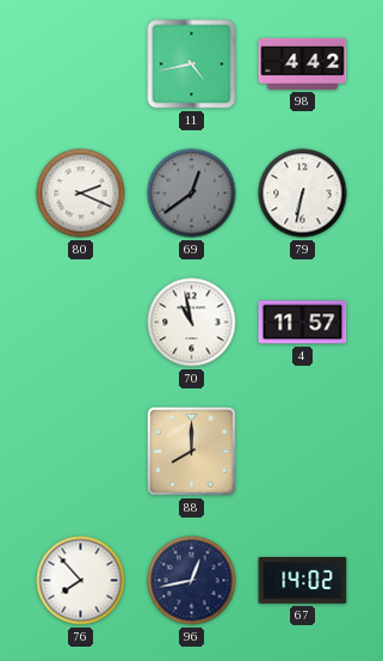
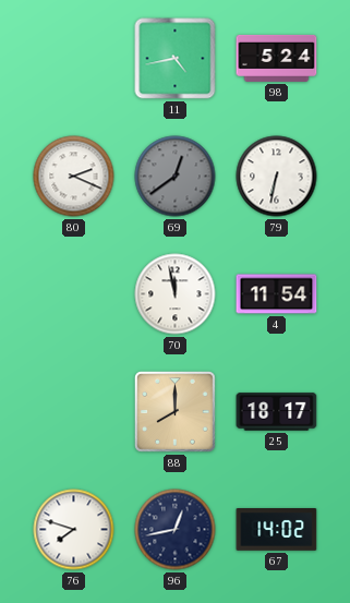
98: 4:42 -> 5:24 (277, 58)
70: 10:58 -> 11:58 (176, 294)
4: 11:57 -> 11:54 (277, 294)
25: none -> 18:17 (277, 412)
76: 7:53 -> 7:48 (74, 530)
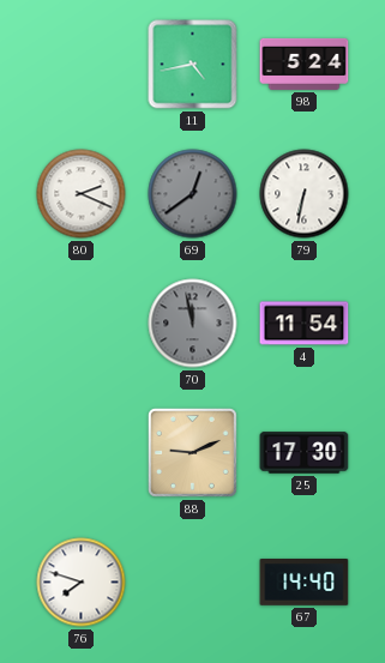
70 dial: white -> grey (193, 324)
88: 8:00 -> 9:11 (192, 452)
25: 18:17 -> 17:30 (305, 453)
96: 12:43 -> none (176, 530)
67: 14:02 -> 14:40 (305, 583)
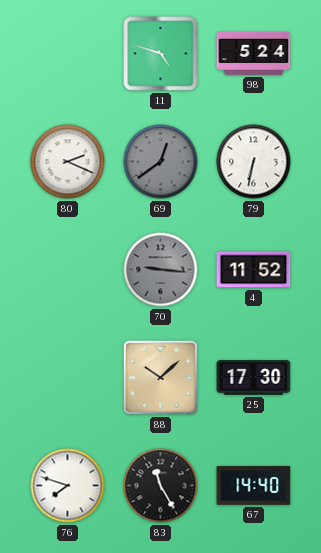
11: 4:43 -> 4:48 (161, 54)
70: 11:58 -> 9:16 (161, 270)
4: 11:54 -> 11:52 (254, 270)
88: 9:11 -> 10:08 (160, 377)
83: none -> 11:25 (161, 486)
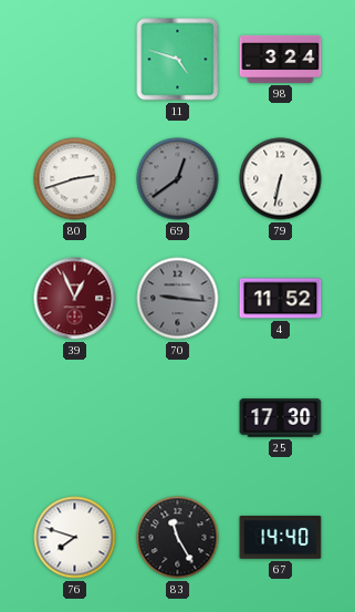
98: 5:24 -> 3:24 (281, 59)
80: 2:19 -> 2:42 (75, 179)
39: none -> 12:56 (75, 299)
88: 10:08 -> none (160, 377)
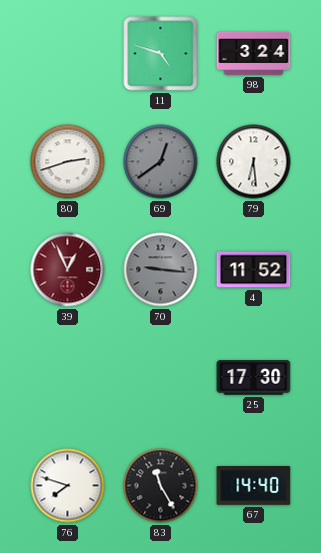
79: 6:32 -> 6:29 (254, 162)
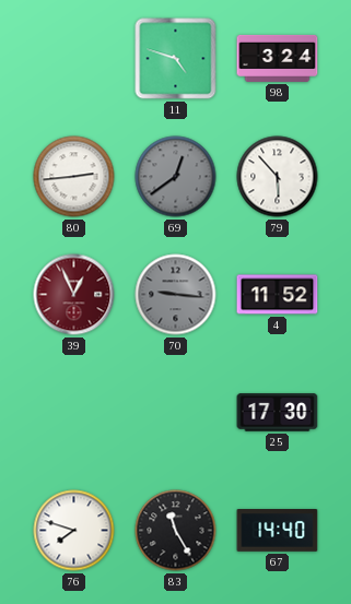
80: 2:42 -> 2:44 (74, 177)
79: 6:29 -> 5:53 (278, 177)
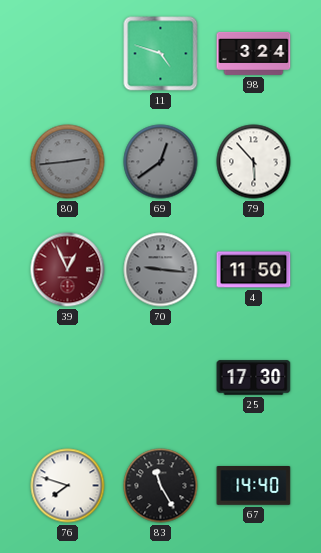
80 dial: white -> grey (68, 162)
4: 11:52 -> 11:50 (254, 270)
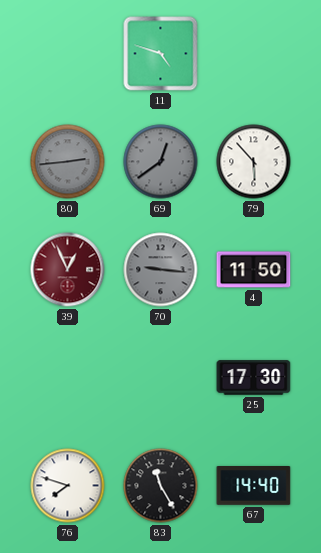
98: 3:24 -> none (254, 53)
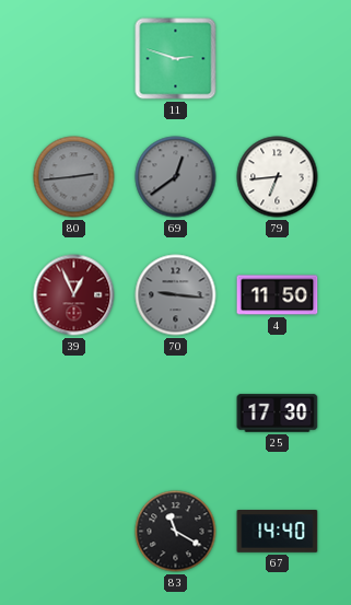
11: 4:48 -> 2:48 (176, 59)
79: 5:53 -> 6:44 (278, 177)
76: 7:48 -> none (68, 486)
83: 11:25 -> 11:20 (176, 532)
